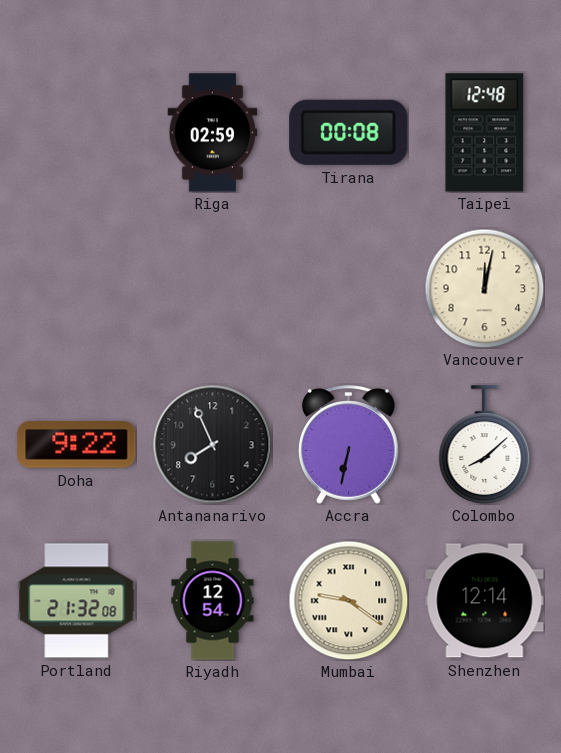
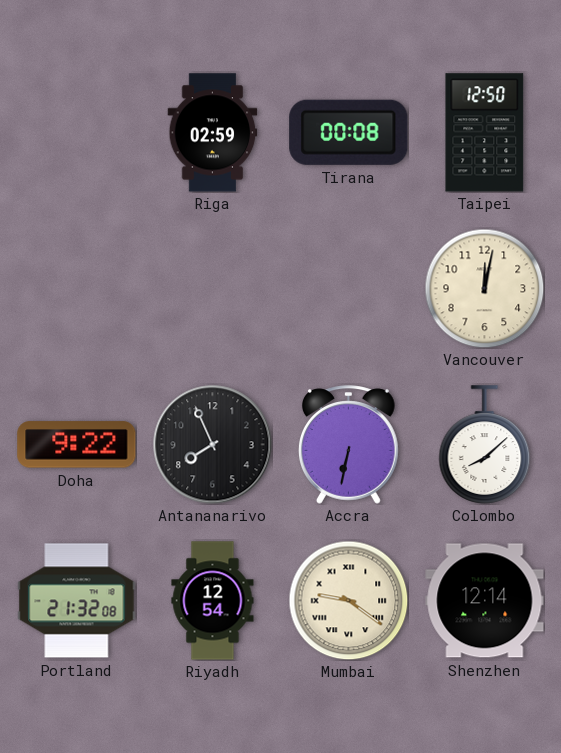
Taipei: 12:48 -> 12:50 (485, 133)
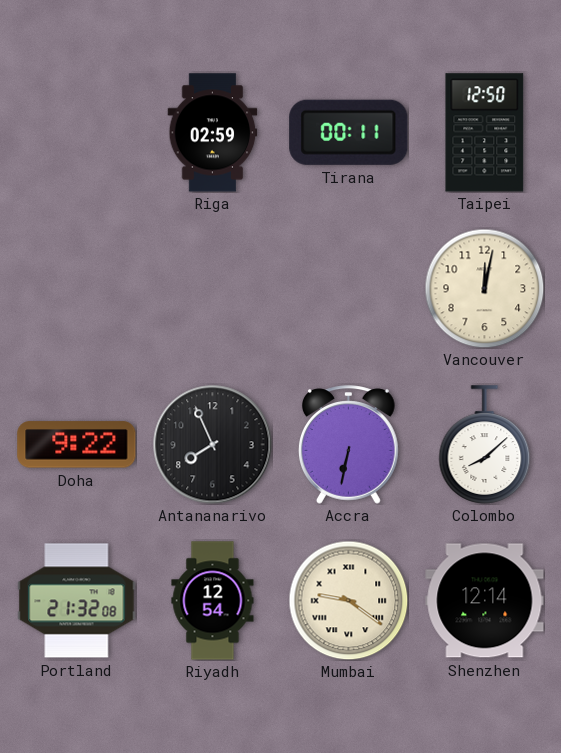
Tirana: 00:08 -> 00:11 (349, 132)
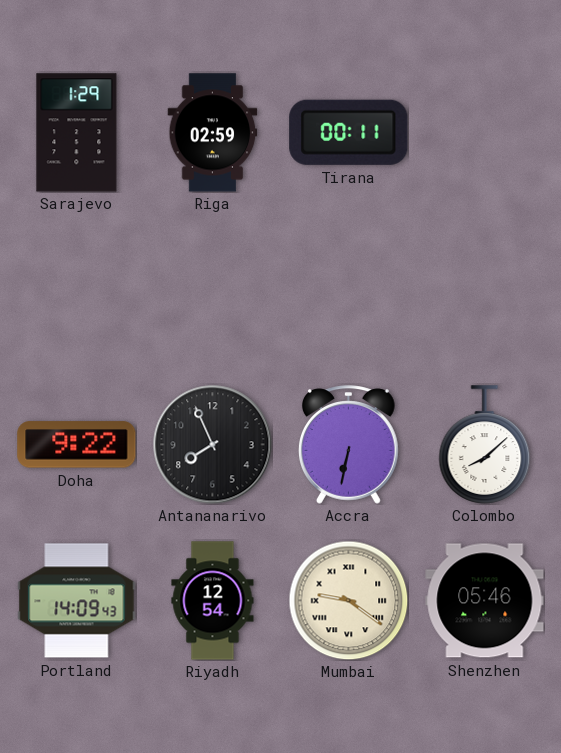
Sarajevo: none -> 1:29 (77, 133)
Taipei: 12:50 -> none (485, 133)
Vancouver: 12:02 -> none (484, 288)
Portland: 21:32 -> 14:09 (77, 601)
Shenzhen: 12:14 -> 05:46 (485, 601)
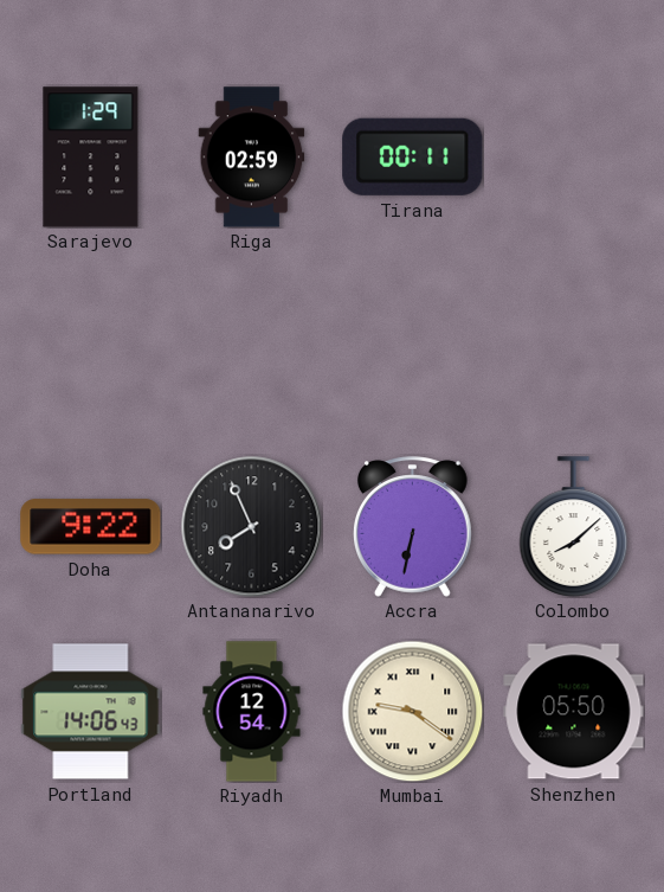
Portland: 14:09 -> 14:06 (91, 712)
Shenzhen: 05:46 -> 05:50 (574, 712)
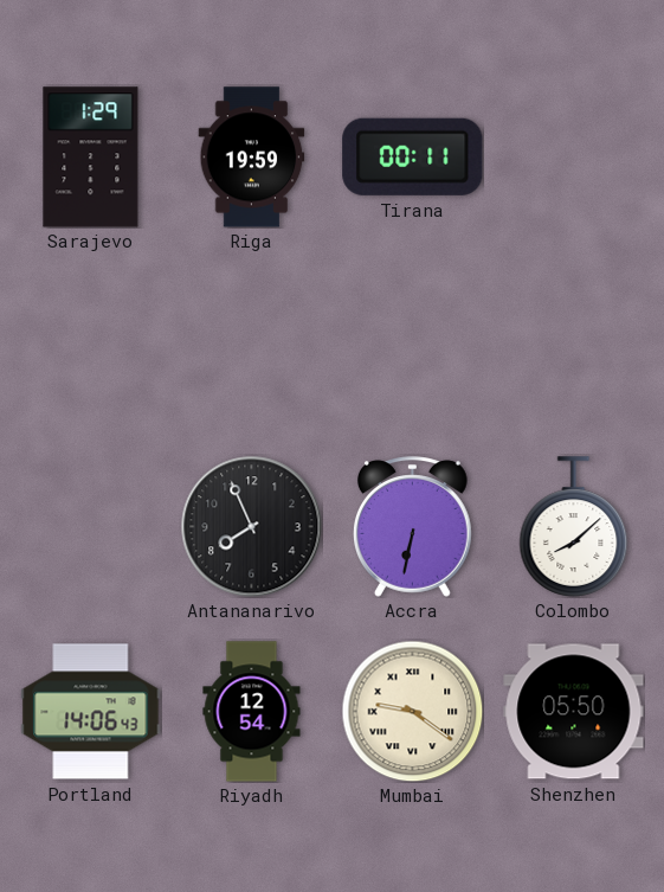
Riga: 02:59 -> 19:59 (252, 158)
Doha: 9:22 -> none (91, 527)
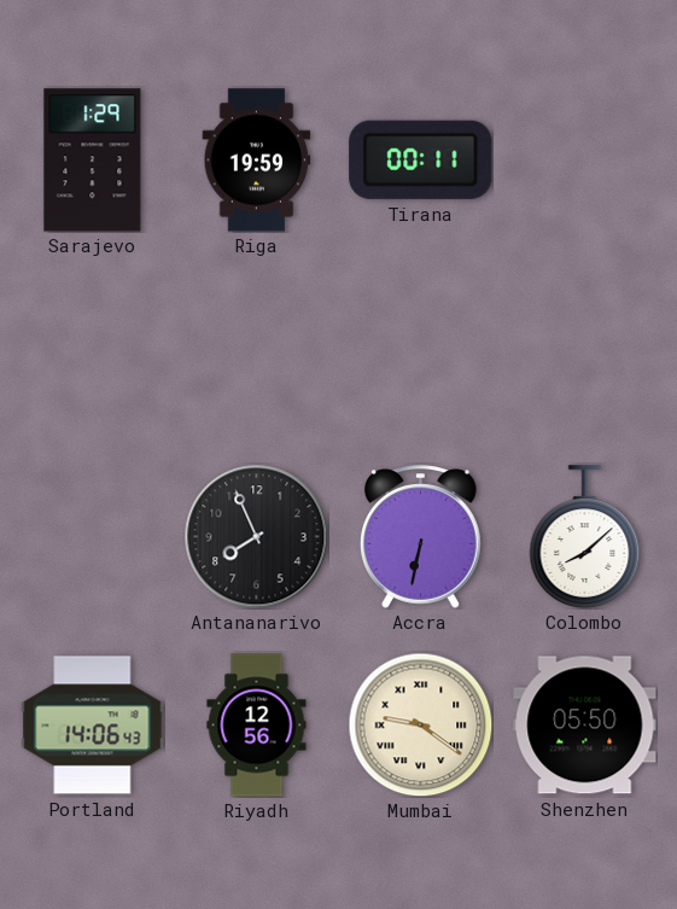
Riyadh: 12:54 -> 12:56 (257, 726)
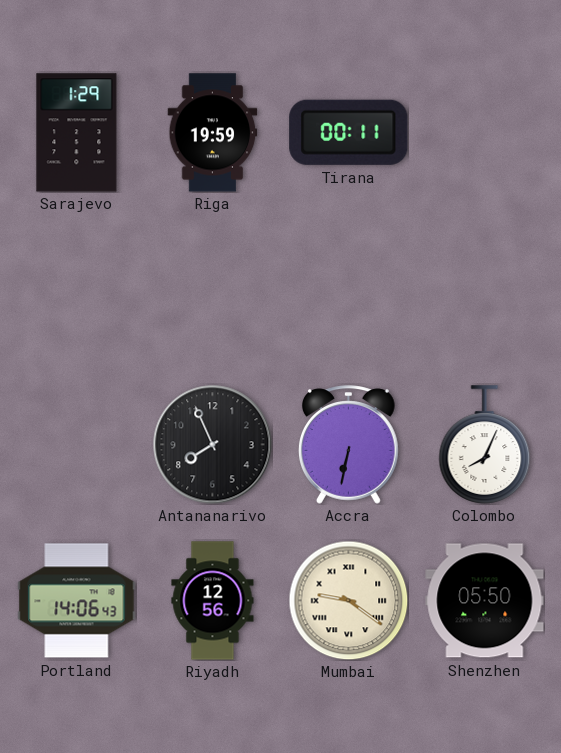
Colombo: 8:08 -> 8:04 (485, 445)
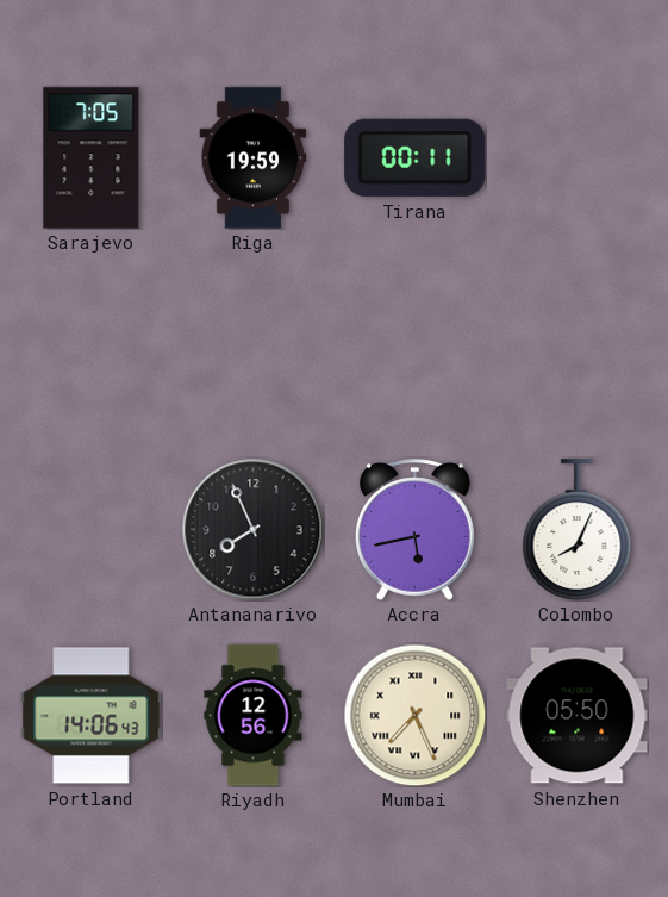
Sarajevo: 1:29 -> 7:05 (92, 158)
Accra: 6:32 -> 5:43 (416, 530)
Mumbai: 9:21 -> 7:26 (414, 715)
